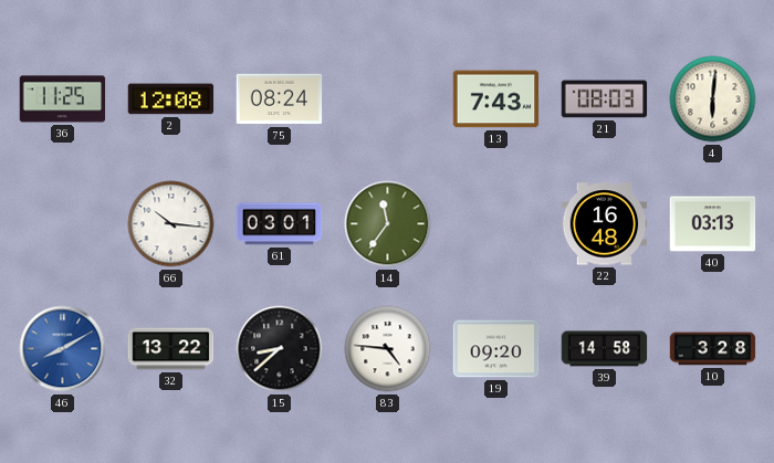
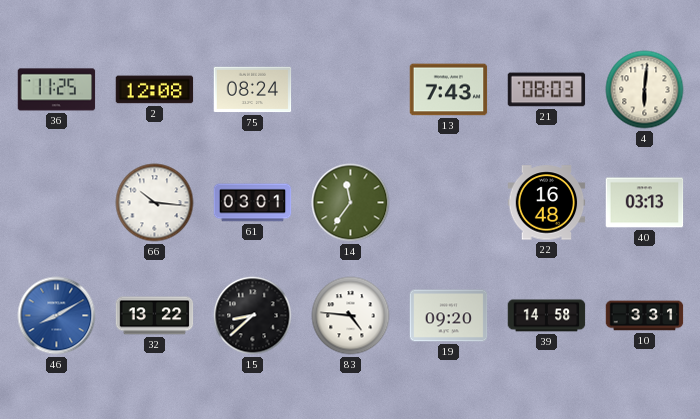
10: 3:28 -> 3:31 (645, 316)
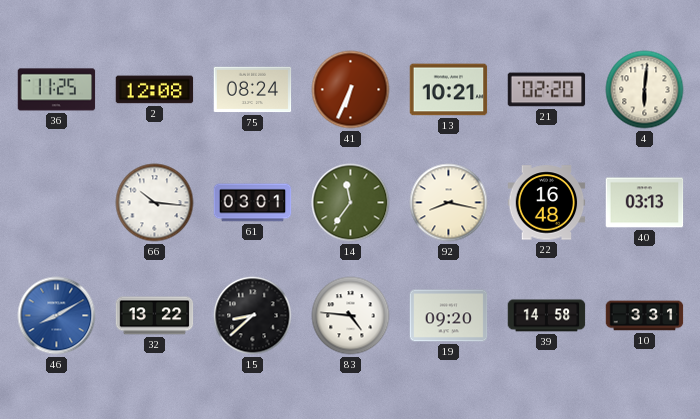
41: none -> 6:34 (351, 90)
13: 7:43 -> 10:21 (449, 90)
21: 08:03 -> 02:20 (547, 90)
92: none -> 8:17 (449, 203)
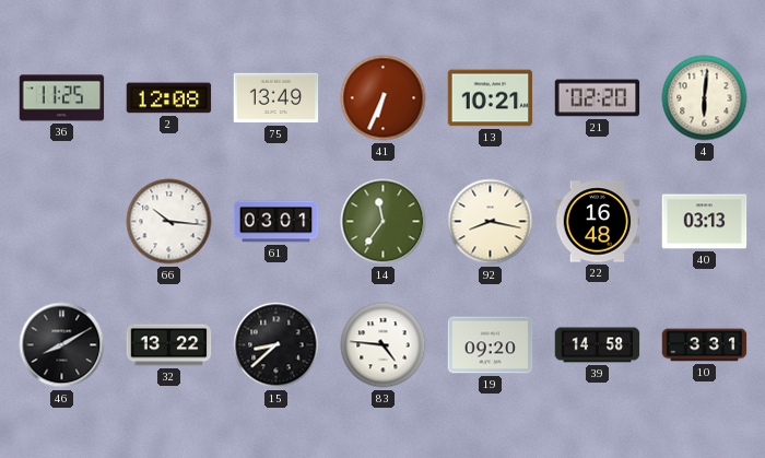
75: 08:24 -> 13:49 (276, 98)
46 dial: blue -> black (62, 345)
